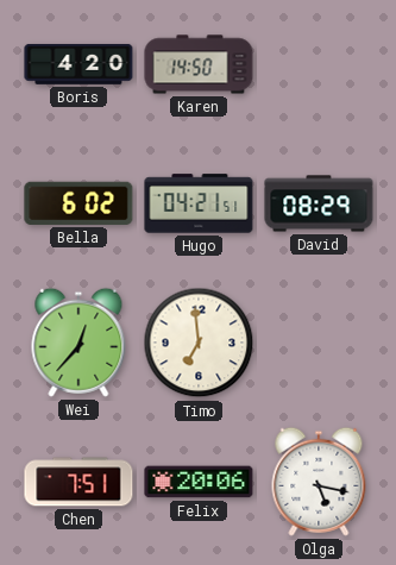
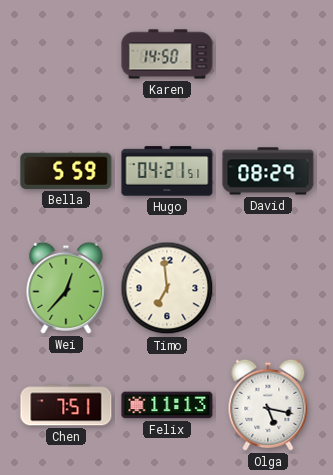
Boris: 4:20 -> none (78, 64)
Bella: 6:02 -> 5:59 (66, 171)
Felix: 20:06 -> 11:13 (167, 405)
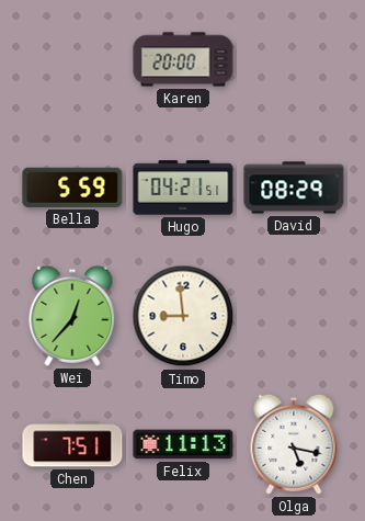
Karen: 14:50 -> 20:00 (183, 59)
Timo: 6:59 -> 8:59 (183, 316)
